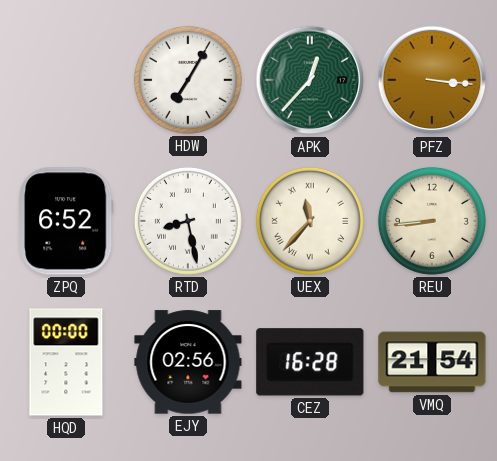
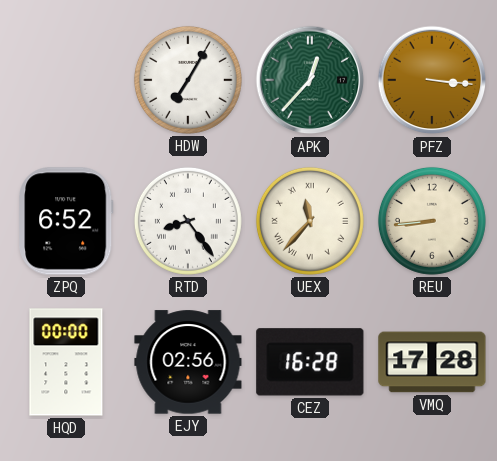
RTD: 8:28 -> 8:24 (188, 221)
VMQ: 21:54 -> 17:28 (432, 362)
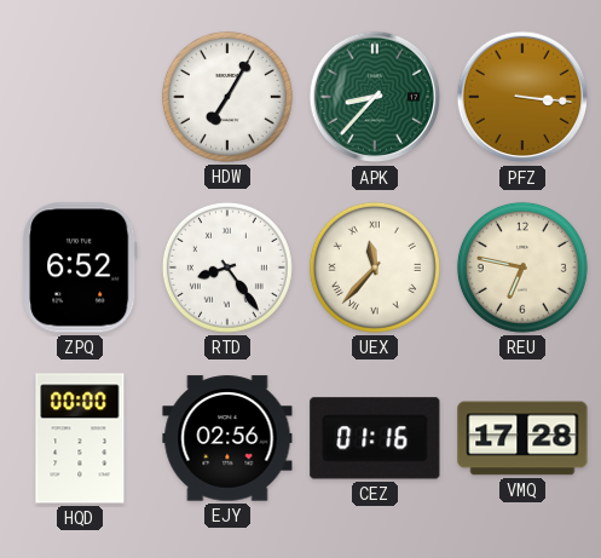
APK: 12:37 -> 8:37 (375, 97)
REU: 8:44 -> 6:47 (522, 268)
CEZ: 16:28 -> 01:16 (375, 438)
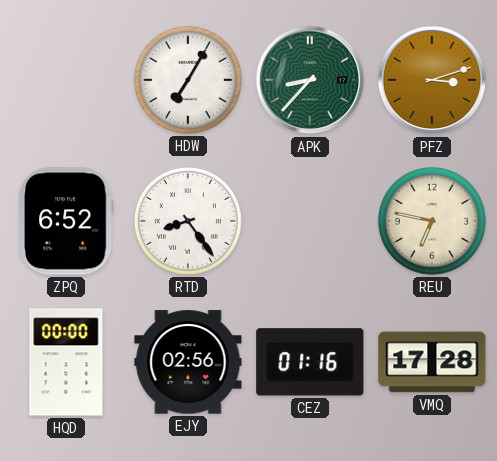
PFZ: 3:16 -> 3:12 (432, 80)
UEX: 11:37 -> none (375, 268)
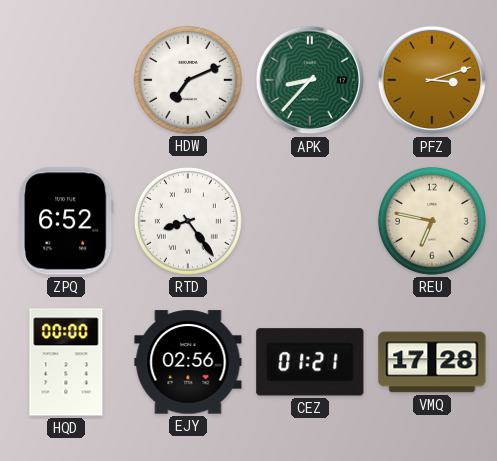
HDW: 7:05 -> 7:11 (188, 80)
CEZ: 01:16 -> 01:21 (310, 362)
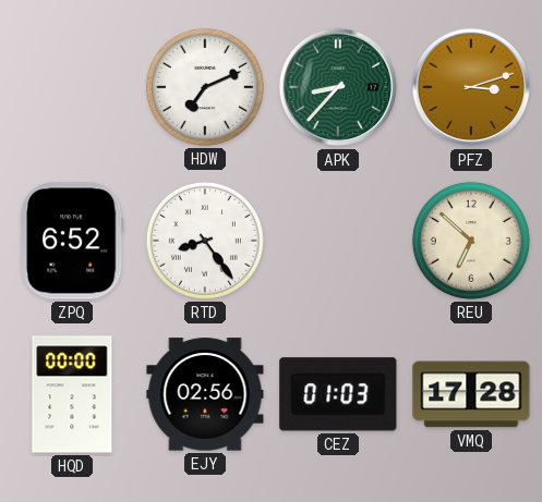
REU: 6:47 -> 6:52 (471, 241)
CEZ: 01:21 -> 01:03 (338, 394)
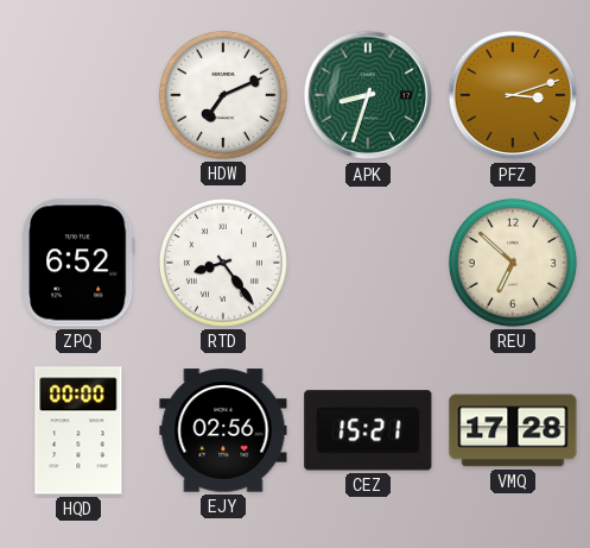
APK: 8:37 -> 8:33 (368, 95)
CEZ: 01:03 -> 15:21 (368, 430)
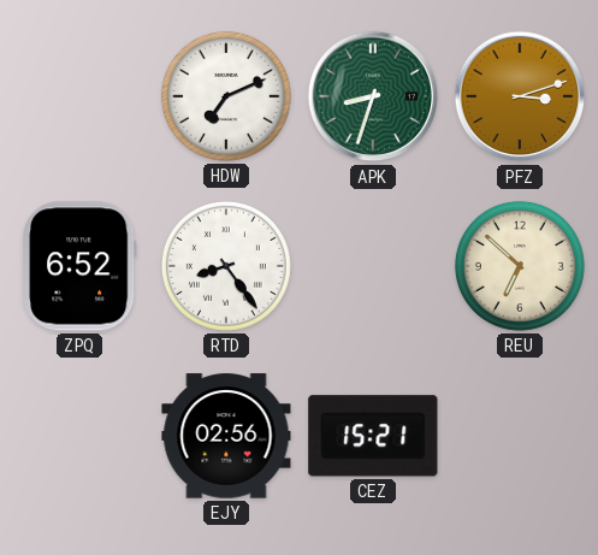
HQD: 00:00 -> none (78, 430)
VMQ: 17:28 -> none (513, 430)
